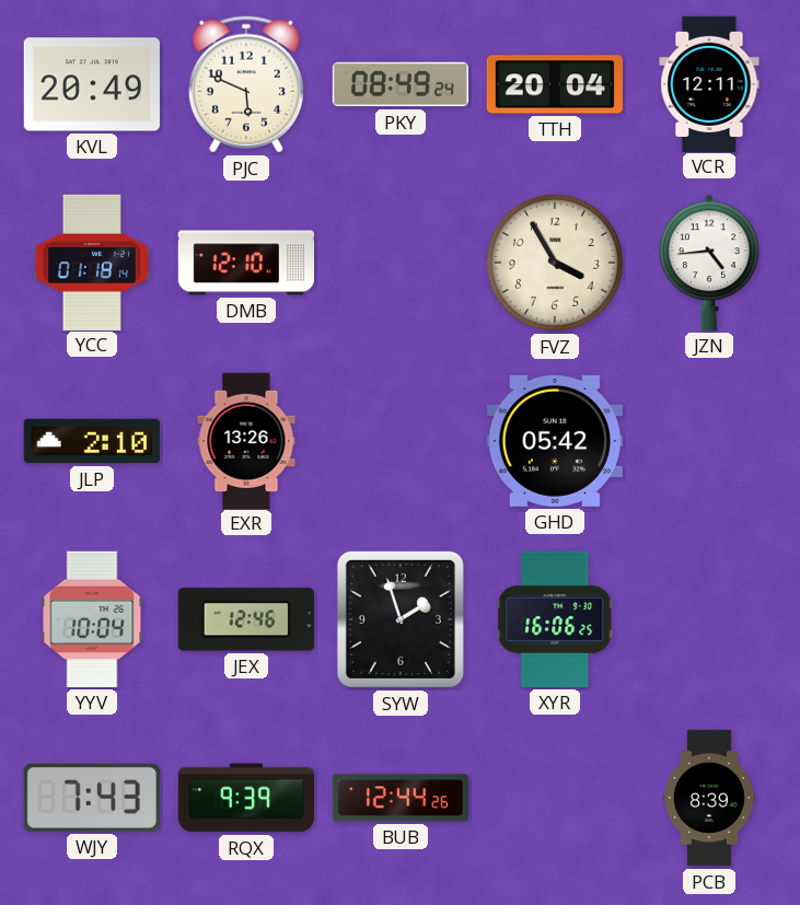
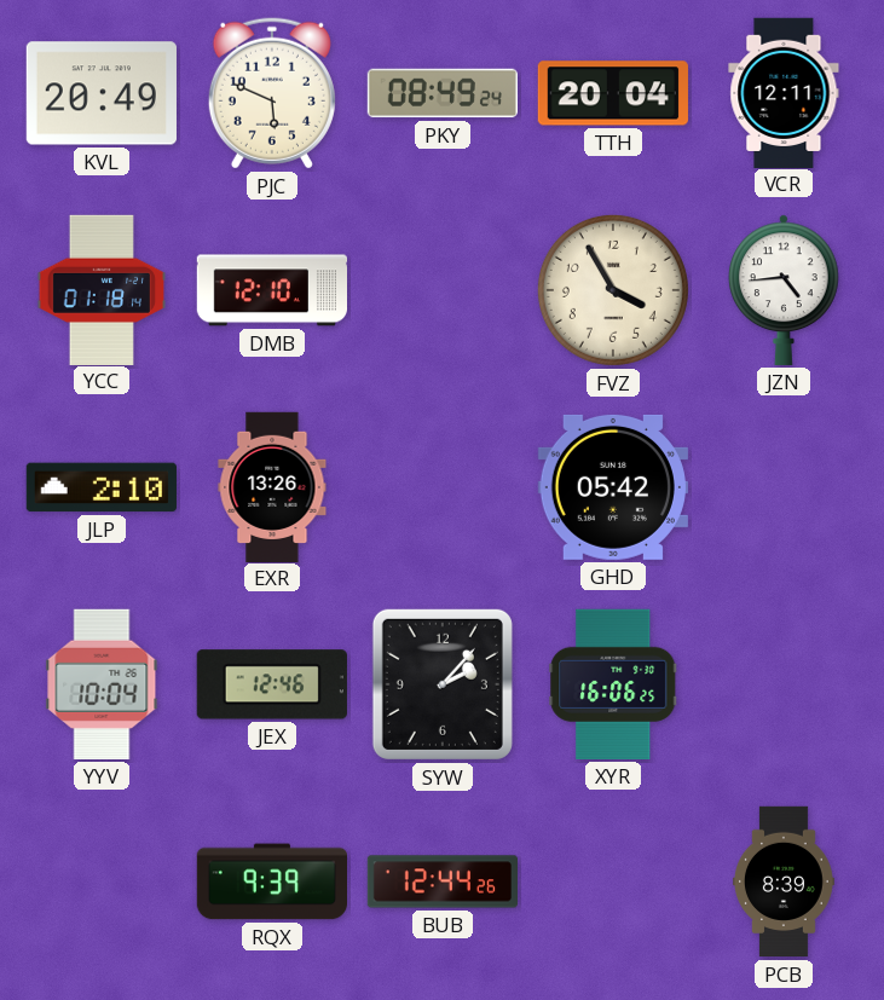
SYW: 1:57 -> 2:07 (443, 684)
WJY: 7:43 -> none (92, 798)
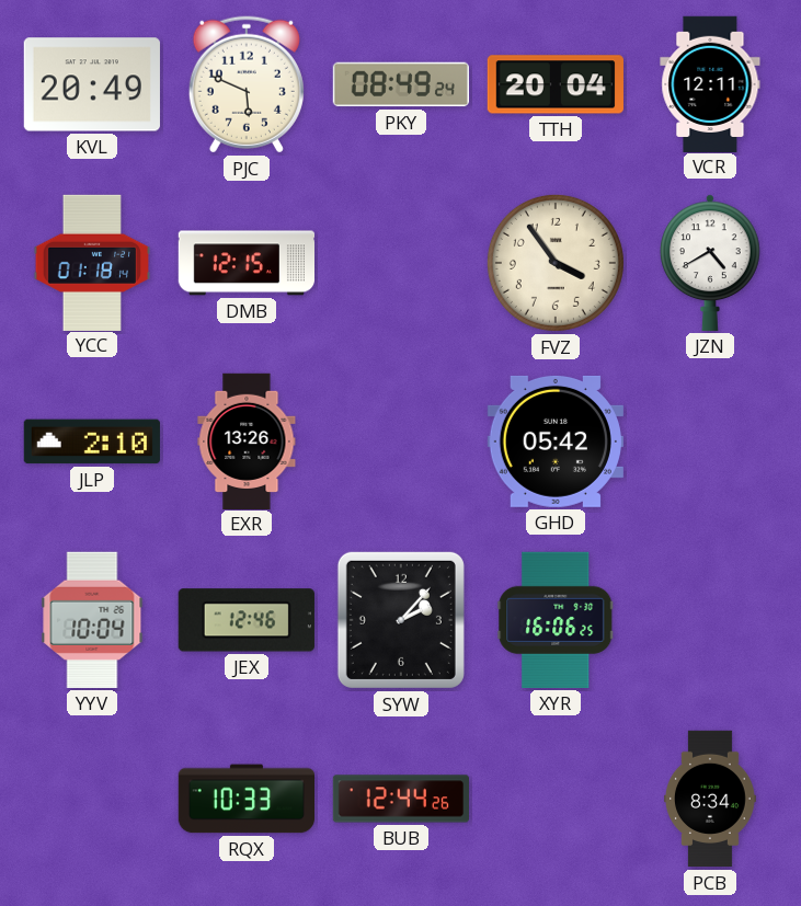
DMB: 12:10 -> 12:15 (245, 263)
FVZ: 3:55 -> 3:54 (556, 263)
JZN: 4:44 -> 4:40 (711, 263)
RQX: 9:39 -> 10:33 (245, 799)
PCB: 8:39 -> 8:34 (711, 799)
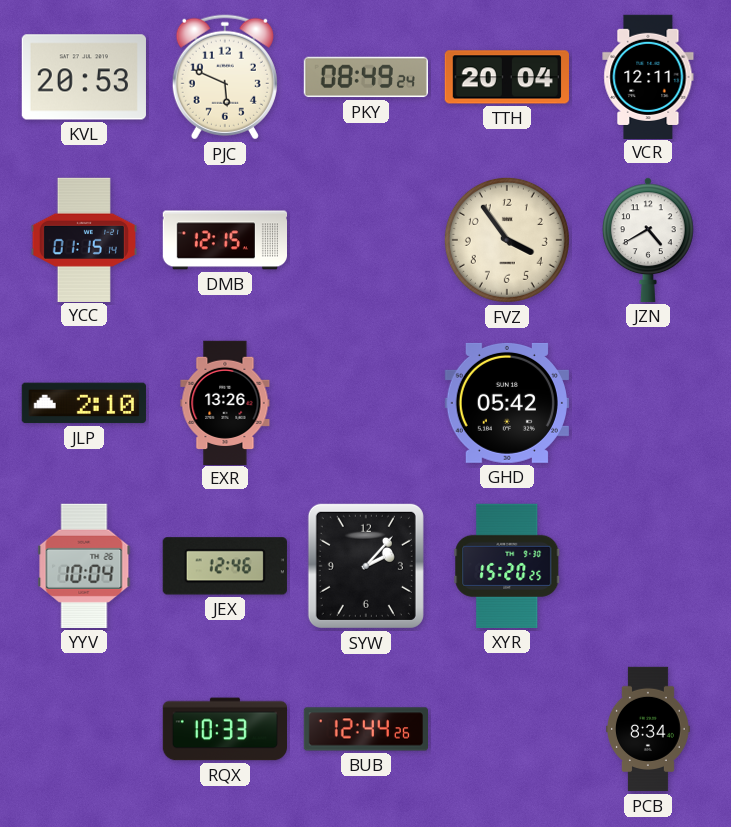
KVL: 20:49 -> 20:53 (84, 77)
YCC: 01:18 -> 01:15 (83, 239)
XYR: 16:06 -> 15:20 (507, 566)
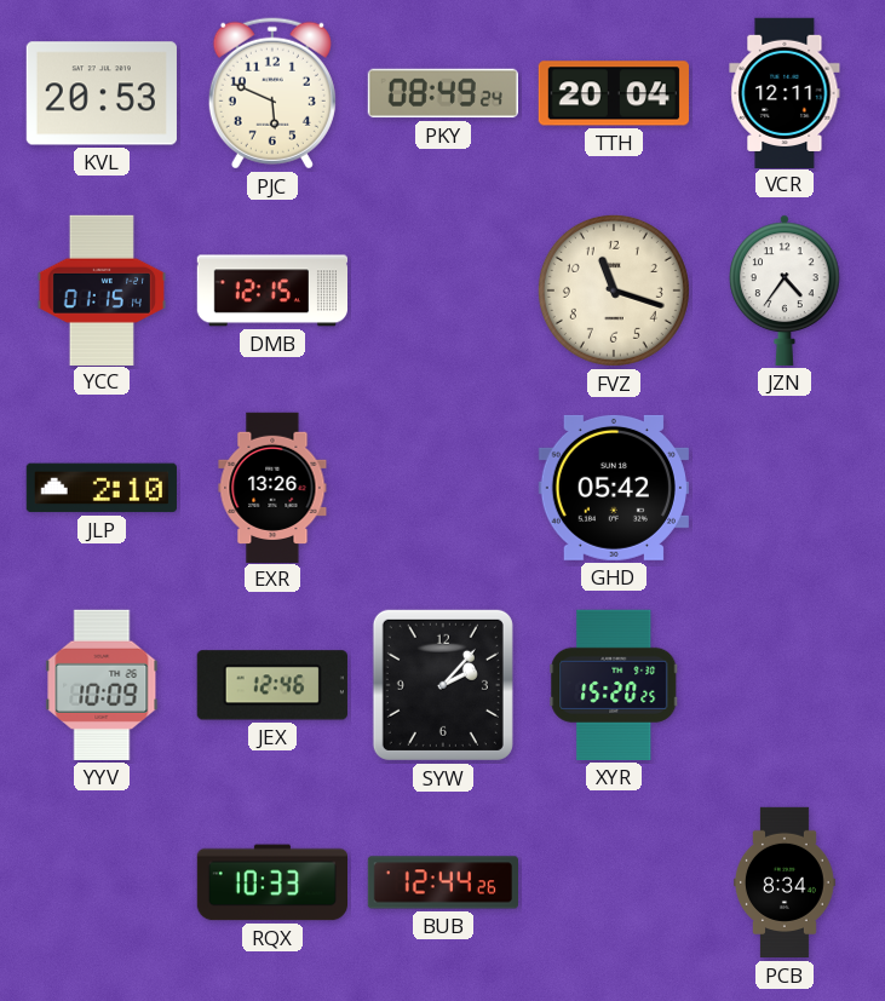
FVZ: 3:54 -> 11:18 (614, 290)
JZN: 4:40 -> 4:36 (786, 290)
YYV: 10:04 -> 10:09 (102, 685)
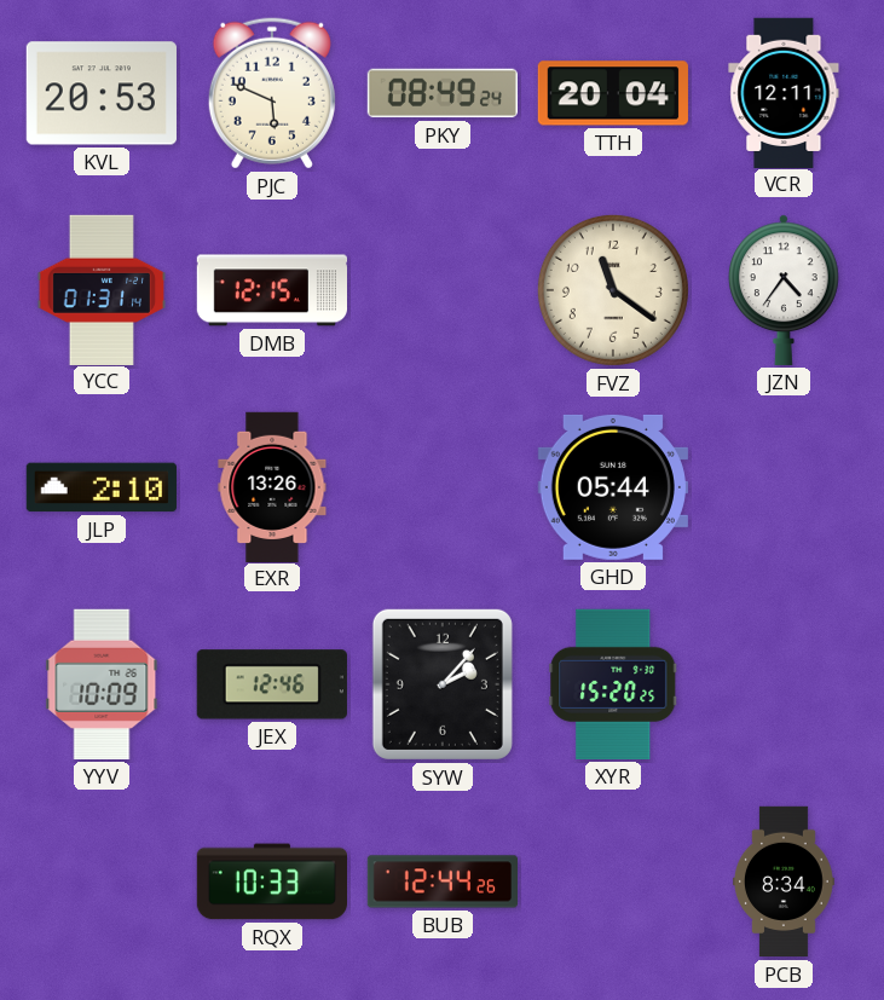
YCC: 01:15 -> 01:31 (100, 289)
FVZ: 11:18 -> 11:21 (613, 290)
GHD: 05:42 -> 05:44 (613, 487)
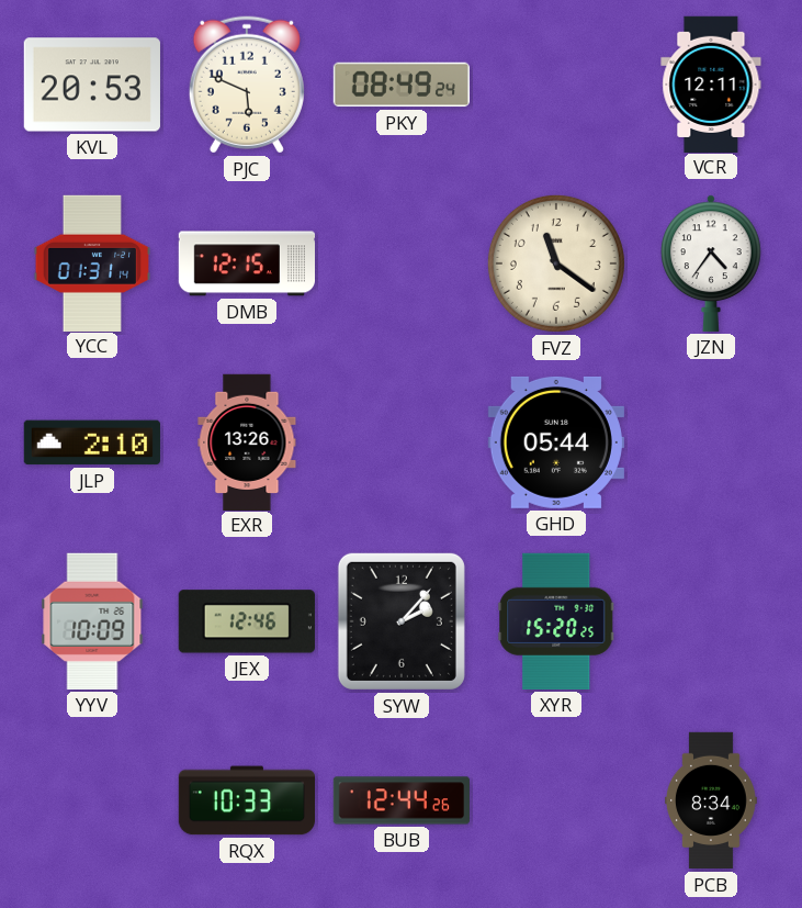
TTH: 20:04 -> none (613, 93)
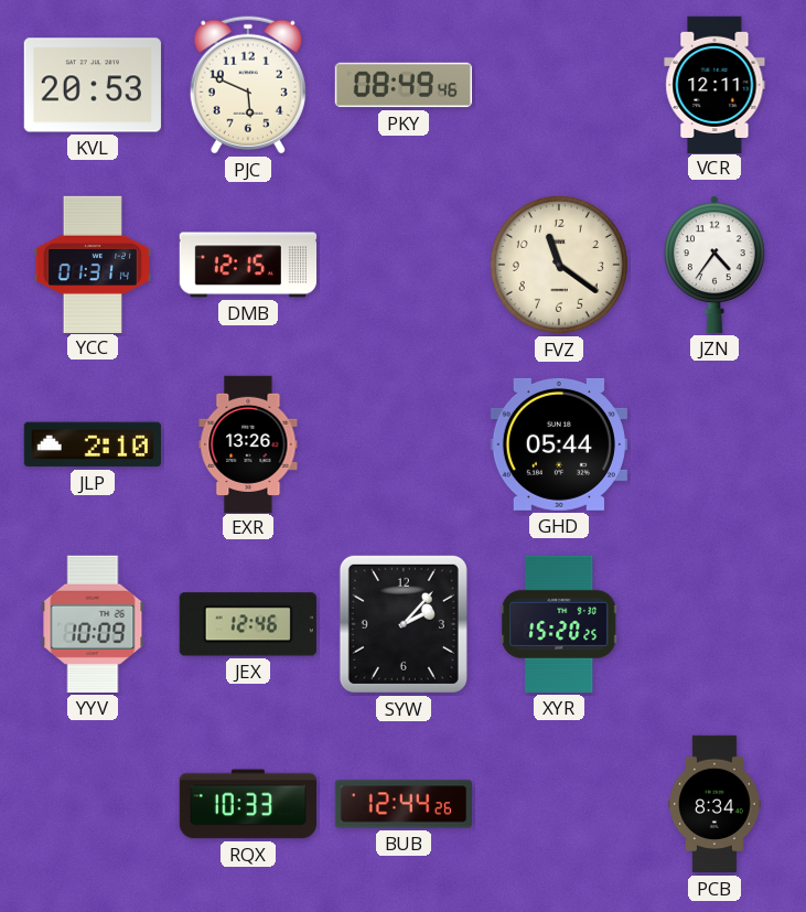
PKY: 08:49:24 -> 08:49:46 (402, 85)
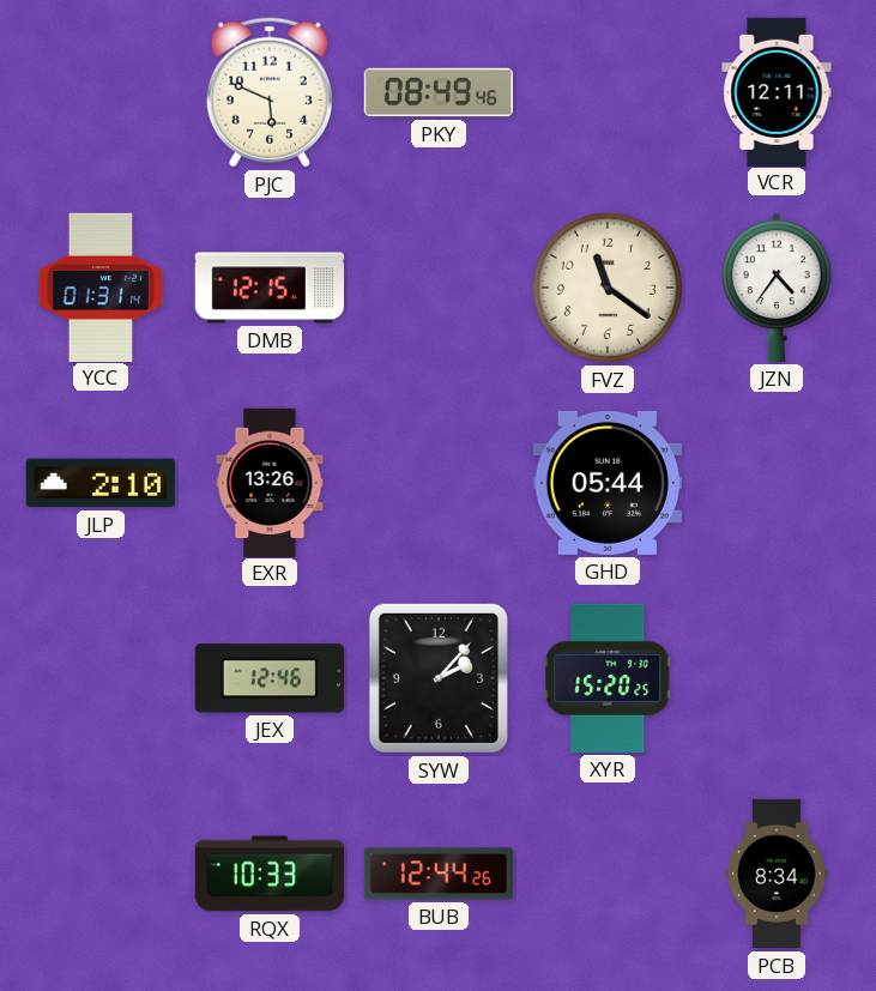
KVL: 20:53 -> none (93, 85)
YYV: 10:09 -> none (93, 624)
